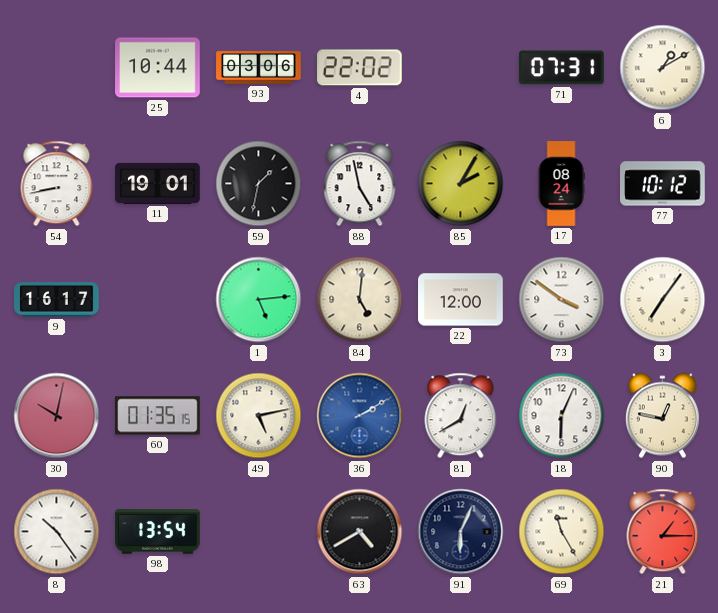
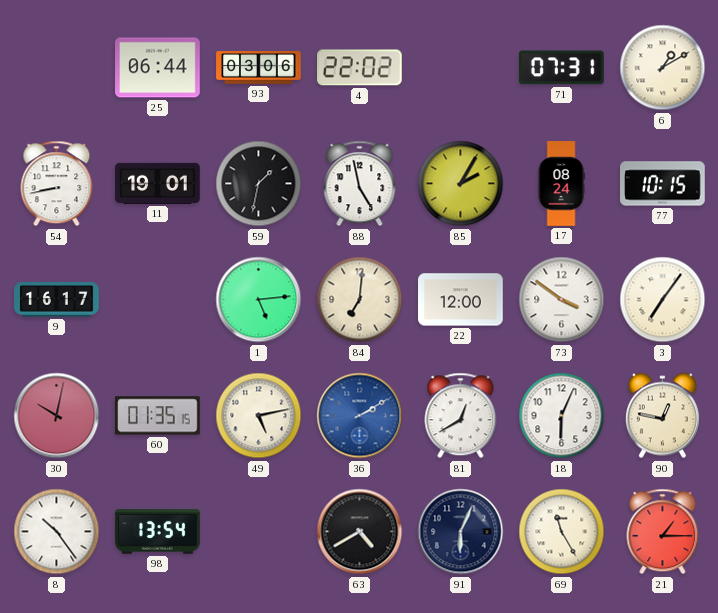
25: 10:44 -> 06:44 (158, 68)
77: 10:12 -> 10:15 (663, 184)
84: 5:01 -> 7:01 (360, 300)
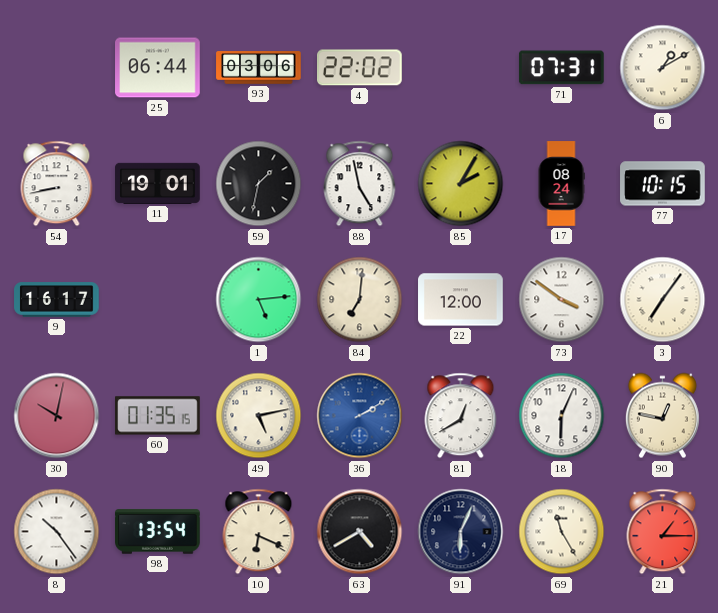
10: none -> 6:19 (259, 532)
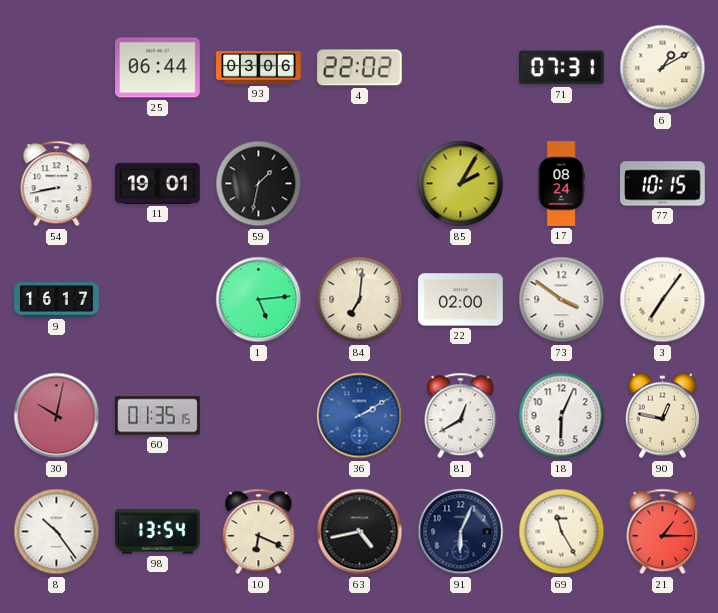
88: 4:58 -> none (360, 184)
22: 12:00 -> 02:00 (461, 300)
49: 5:13 -> none (259, 416)
63: 4:40 -> 4:43 (360, 532)
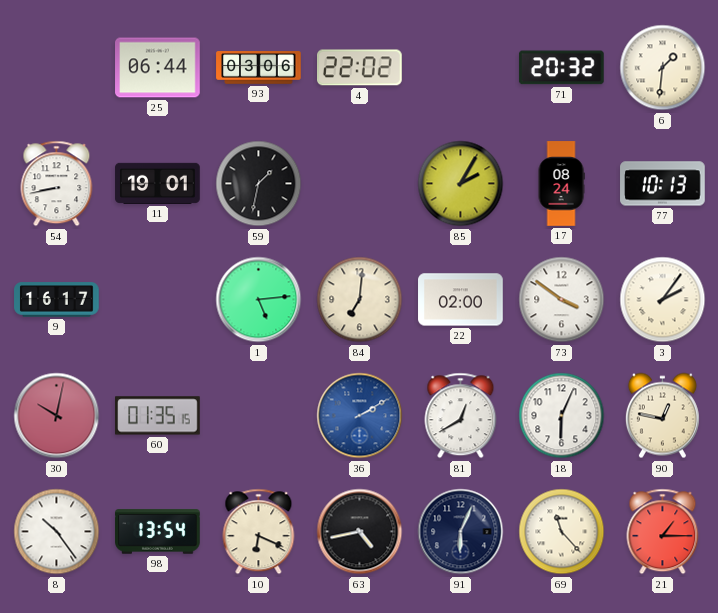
71: 07:31 -> 20:32 (561, 68)
6: 1:10 -> 1:31 (663, 68)
77: 10:15 -> 10:13 (663, 184)
3: 7:06 -> 2:06 (663, 300)
69: 11:25 -> 11:23 (562, 532)
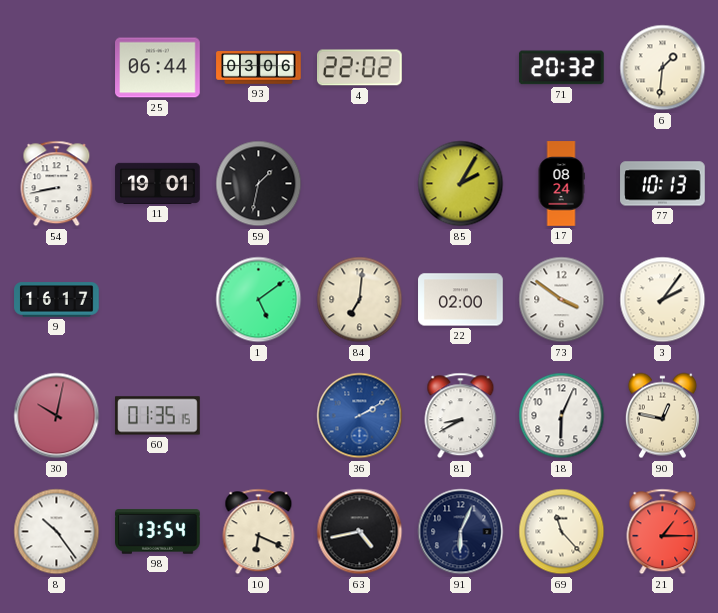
1: 5:14 -> 5:09 (259, 300)
81: 12:40 -> 8:40 (461, 416)
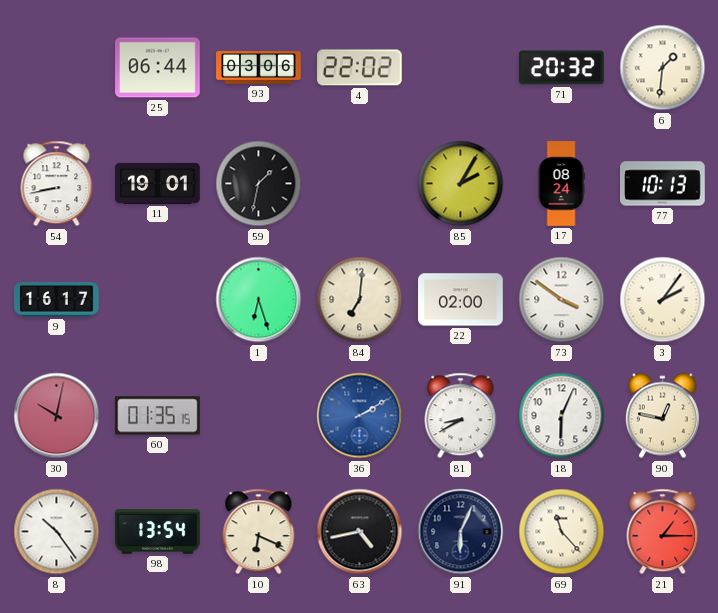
1: 5:09 -> 6:27 (259, 300)
